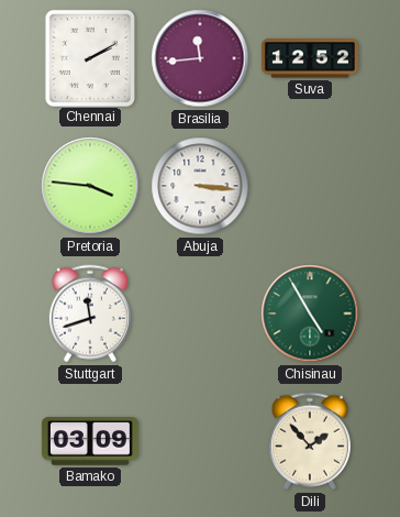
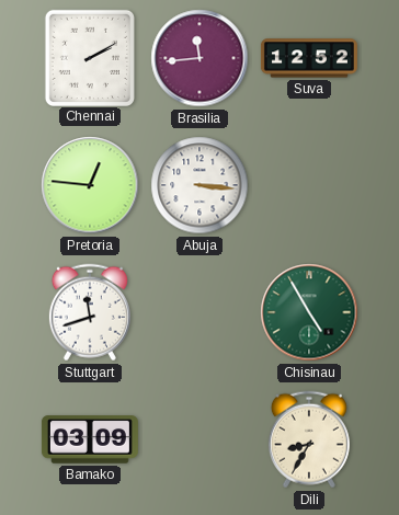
Pretoria: 3:46 -> 12:46 (90, 185)
Dili: 1:53 -> 8:35 (309, 439)
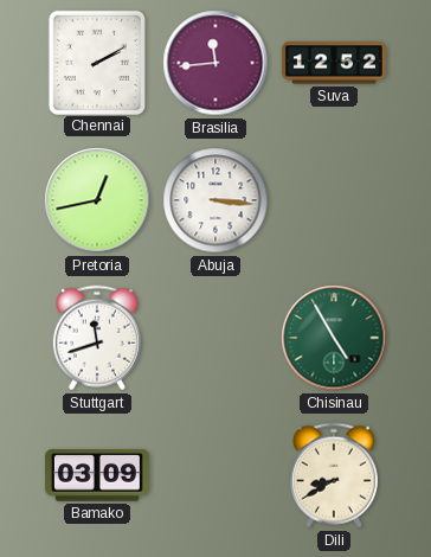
Pretoria: 12:46 -> 12:43 (97, 200)
Dili: 8:35 -> 8:40 (334, 475)
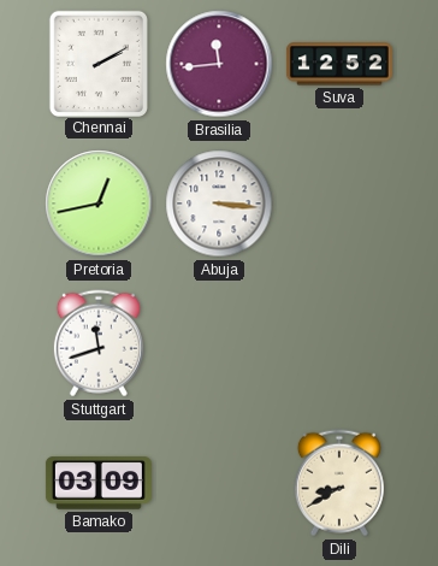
Chisinau: 4:55 -> none (334, 338)
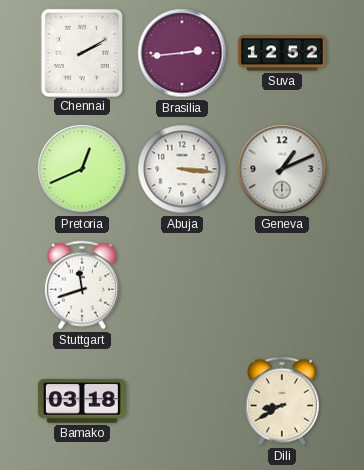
Brasilia: 11:44 -> 2:44 (182, 53)
Pretoria: 12:43 -> 12:41 (82, 169)
Geneva: none -> 1:11 (282, 169)
Bamako: 03:09 -> 03:18 (82, 401)
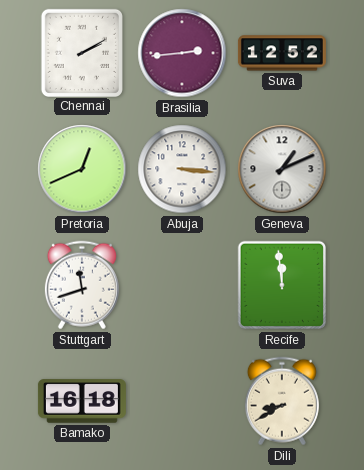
Recife: none -> 11:59 (282, 285)
Bamako: 03:18 -> 16:18 (82, 401)
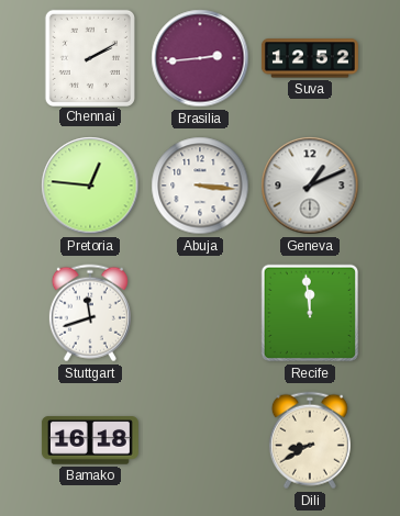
Pretoria: 12:41 -> 12:46 (90, 186)
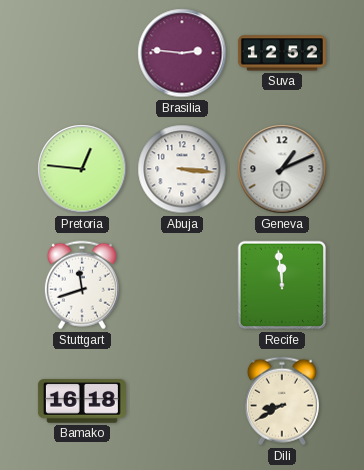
Chennai: 2:10 -> none (90, 57)
Brasilia: 2:44 -> 2:46 (182, 53)
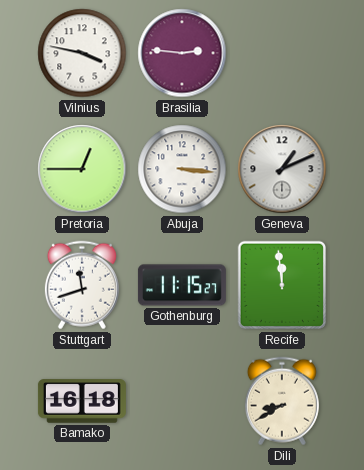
Vilnius: none -> 3:47 (82, 53)
Suva: 12:52 -> none (282, 53)
Pretoria: 12:46 -> 12:45 (82, 169)
Gothenburg: none -> 11:15 (182, 285)
